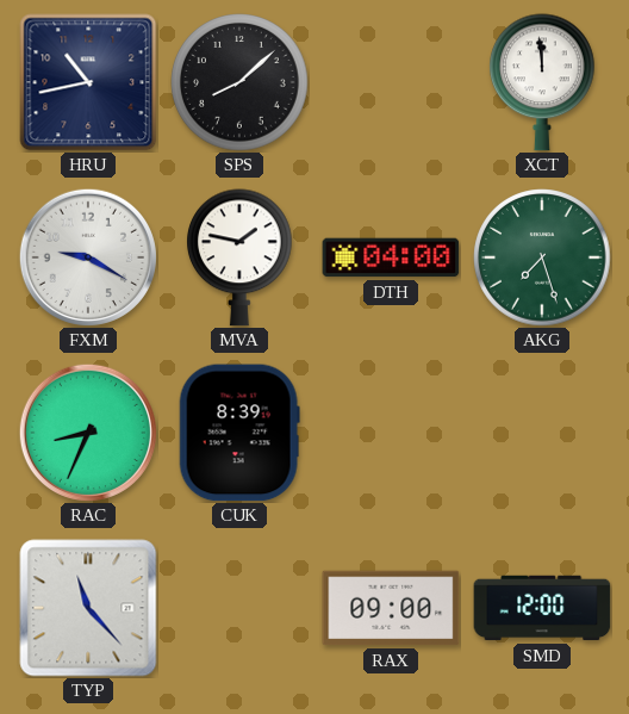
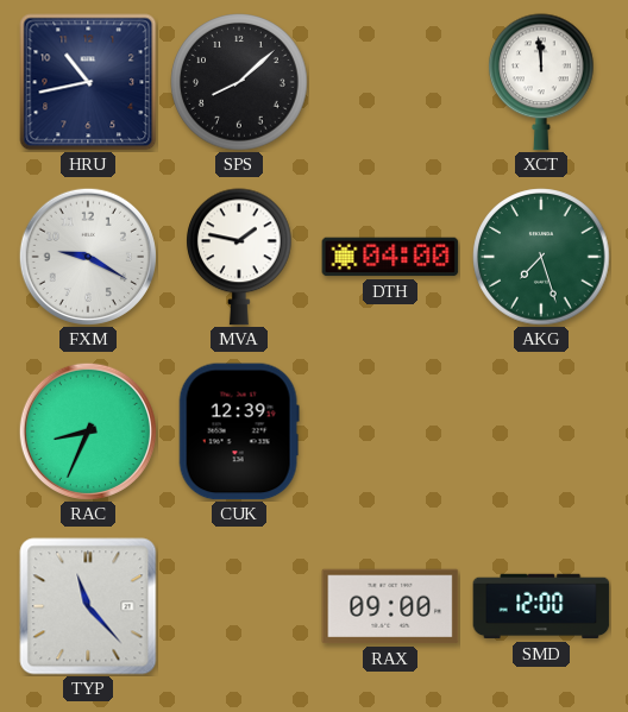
CUK: 8:39 -> 12:39 (239, 431)
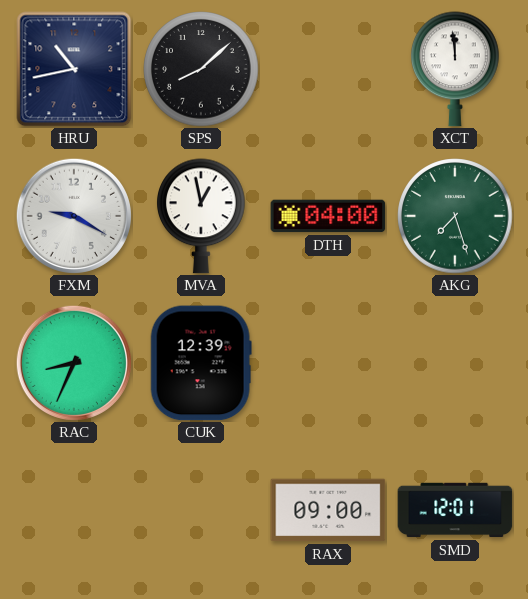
MVA: 1:47 -> 12:58 (202, 216)
TYP: 11:23 -> none (88, 606)
SMD: 12:00 -> 12:01 (455, 510)
